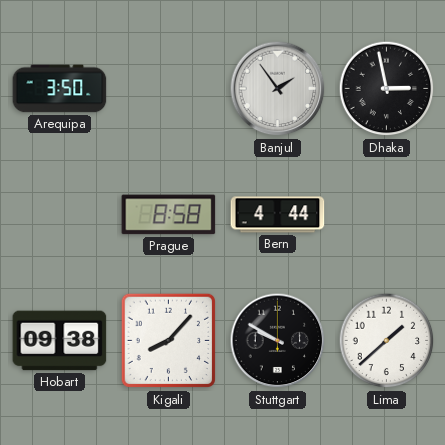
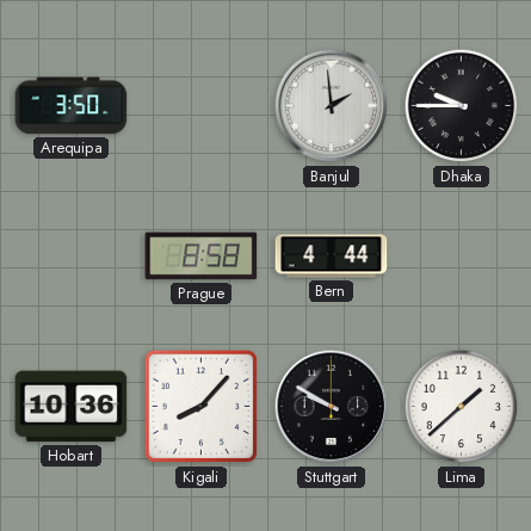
Banjul: 1:54 -> 1:59 (332, 106)
Dhaka: 2:58 -> 9:45 (462, 106)
Hobart: 09:38 -> 10:36 (72, 407)
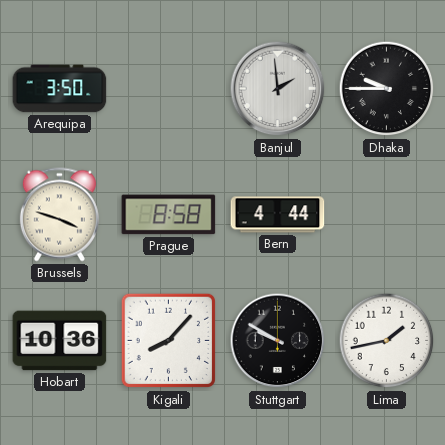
Brussels: none -> 3:48 (59, 215)
Lima: 1:38 -> 1:43 (387, 341)
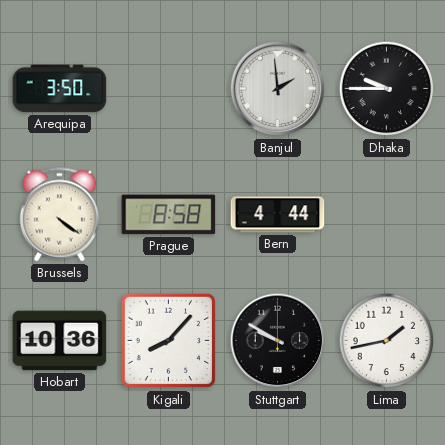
Brussels: 3:48 -> 4:21 (59, 215)
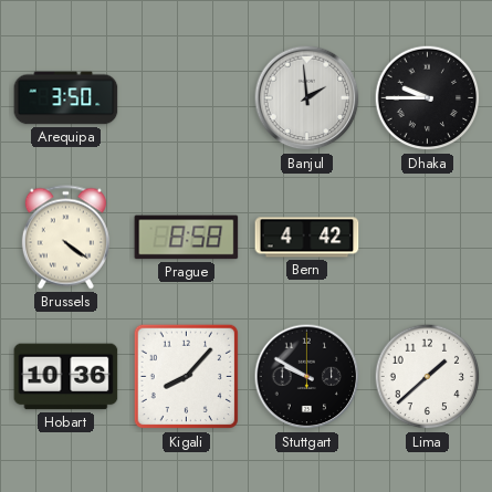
Bern: 4:44 -> 4:42 (307, 238)
Lima: 1:43 -> 1:38 (428, 377)
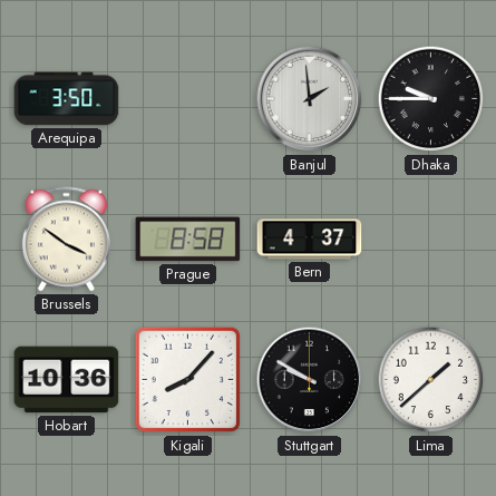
Brussels: 4:21 -> 3:51 (66, 240)
Bern: 4:42 -> 4:37 (310, 240)
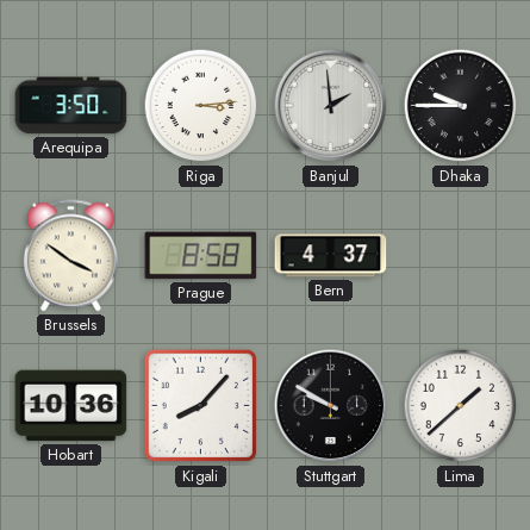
Riga: none -> 3:14 (201, 106)
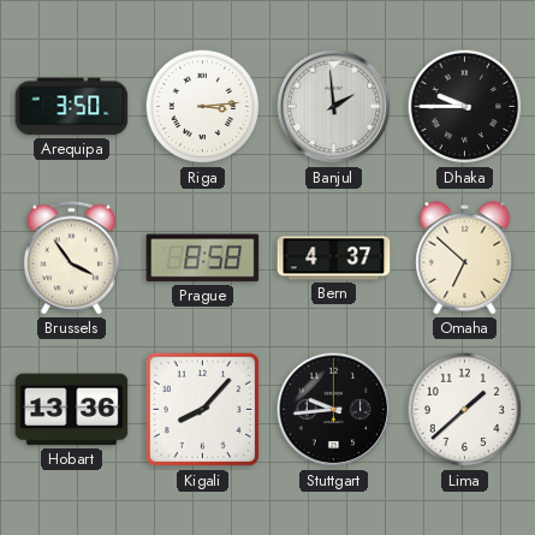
Brussels: 3:51 -> 3:54 (71, 258)
Omaha: none -> 6:52 (465, 258)
Hobart: 10:36 -> 13:36 (72, 410)
Stuttgart: 9:50 -> 9:44 (334, 410)
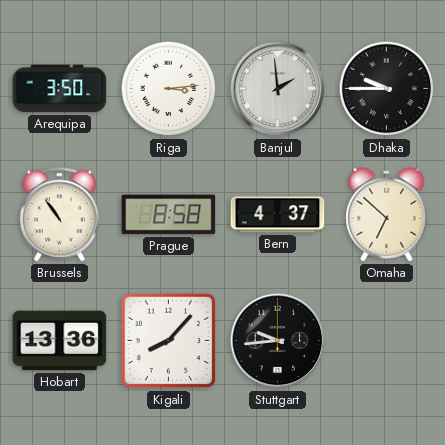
Brussels: 3:54 -> 10:54 (59, 215)
Lima: 1:38 -> none (465, 410)
